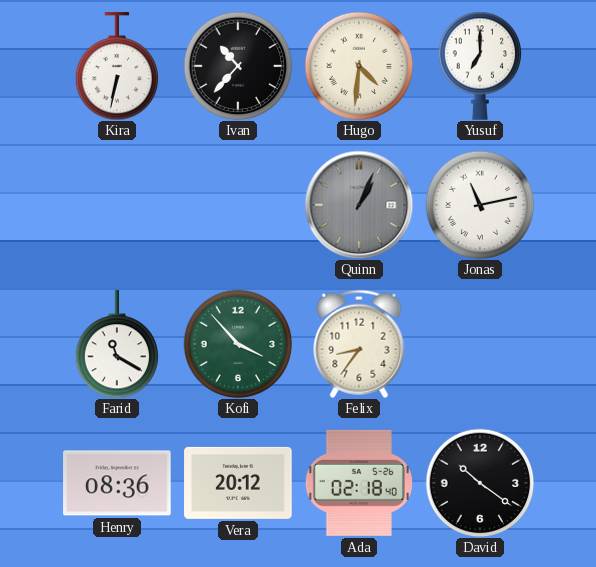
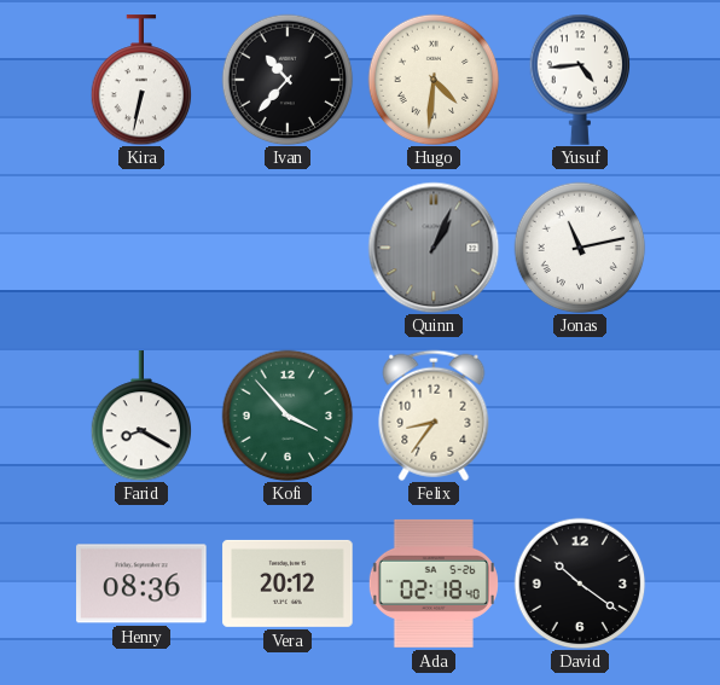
Yusuf: 7:00 -> 4:44 (580, 80)
Farid: 11:20 -> 8:20 (141, 416)
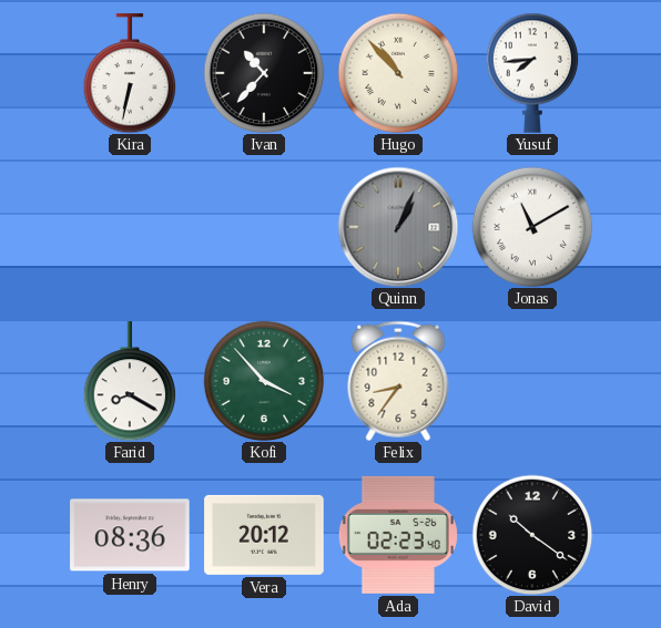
Hugo: 4:31 -> 10:53 (398, 73)
Yusuf: 4:44 -> 7:44 (532, 73)
Jonas: 11:13 -> 11:10 (532, 227)
Ada: 02:18 -> 02:23 (398, 535)
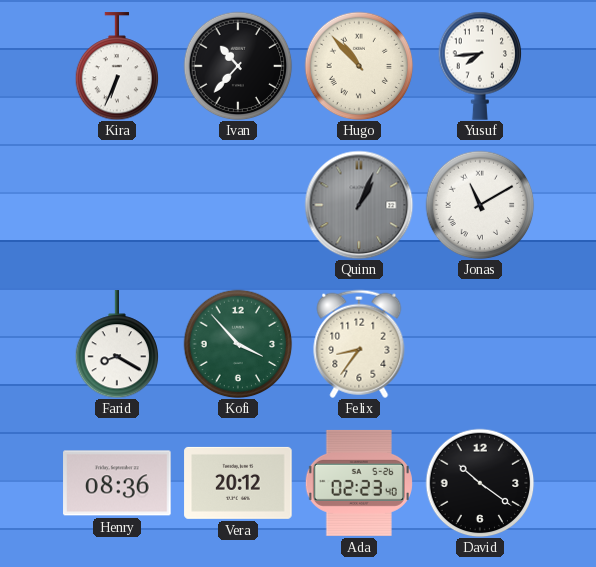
Kira: 6:32 -> 6:34 (117, 66)
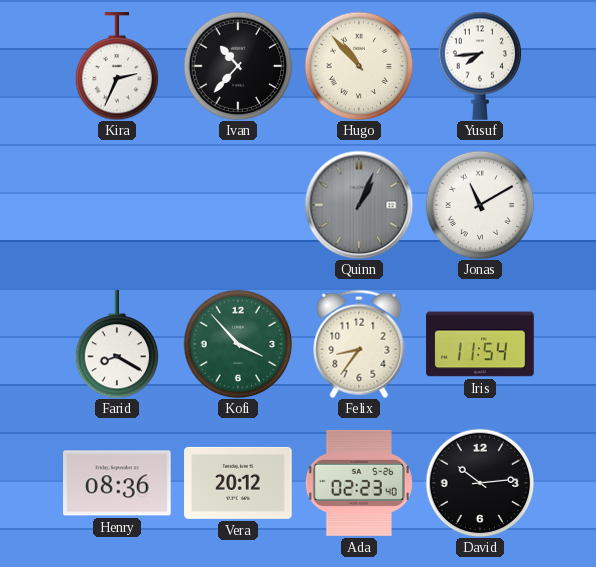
Kira: 6:34 -> 2:34 (117, 66)
Iris: none -> 11:54 (480, 344)
David: 10:21 -> 10:14 (480, 483)
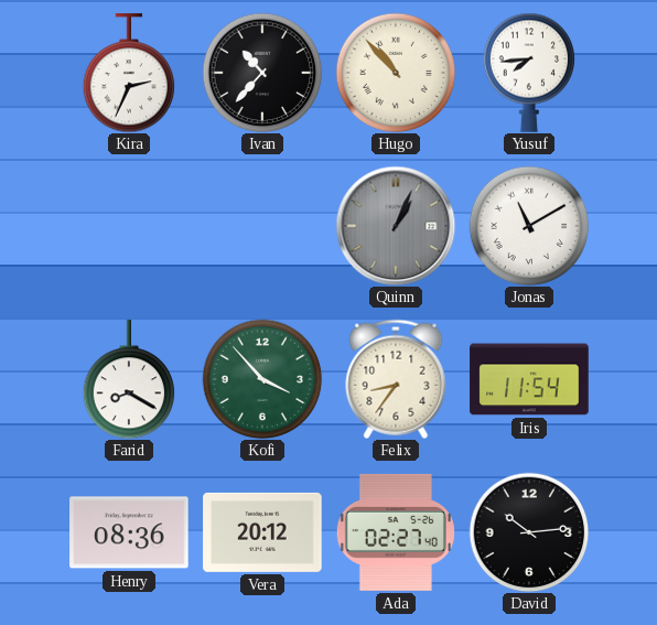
Ada: 02:23 -> 02:27 (396, 532)
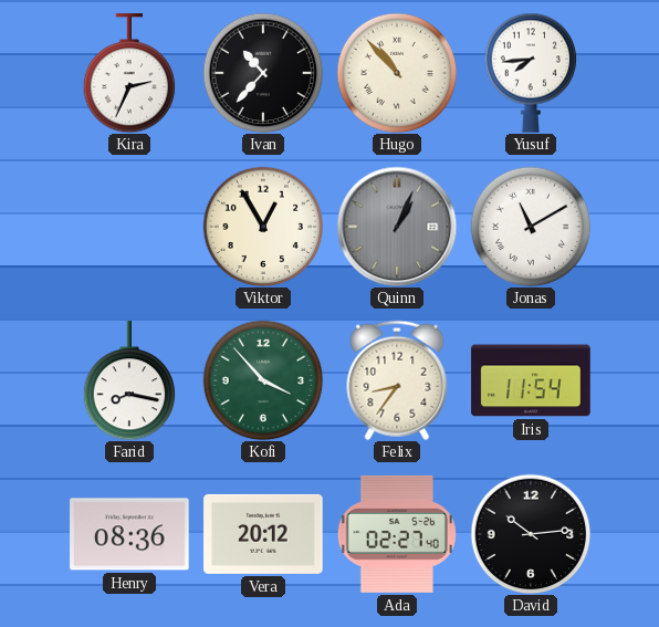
Viktor: none -> 12:55 (263, 227)
Farid: 8:20 -> 8:17 (129, 380)
